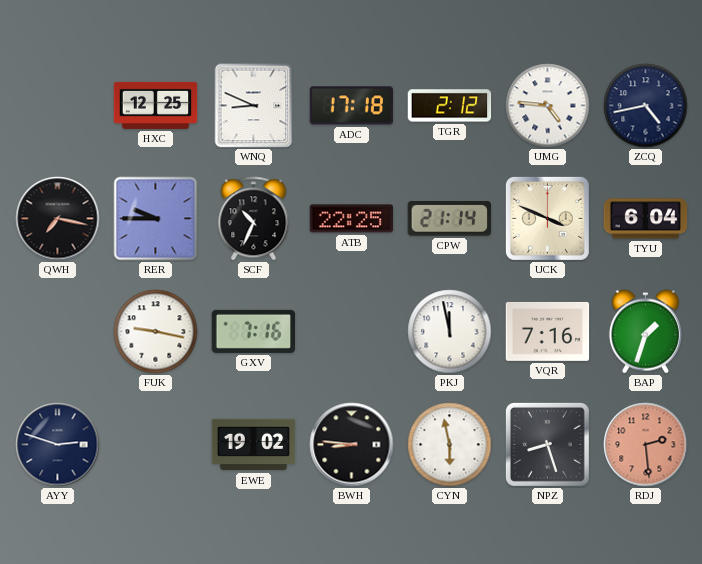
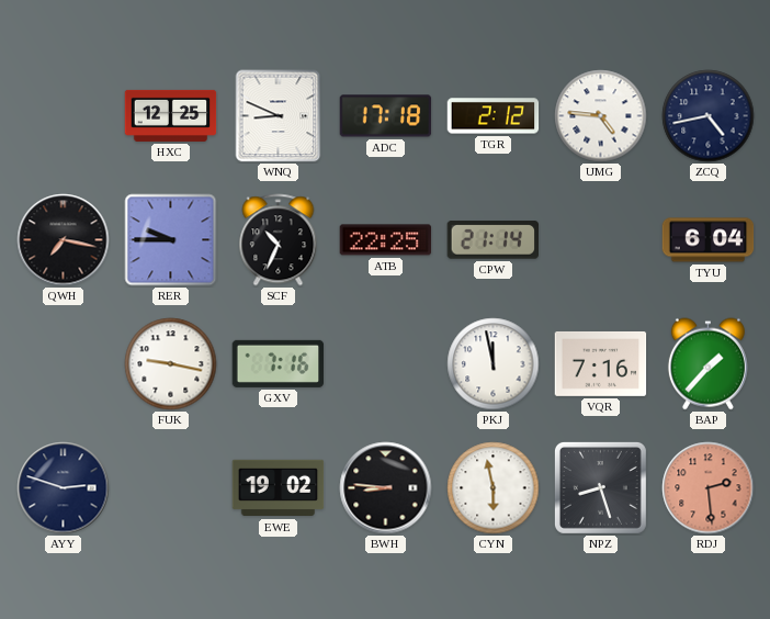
UCK: 3:49 -> none (547, 218)
BAP: 1:33 -> 1:37 (707, 364)
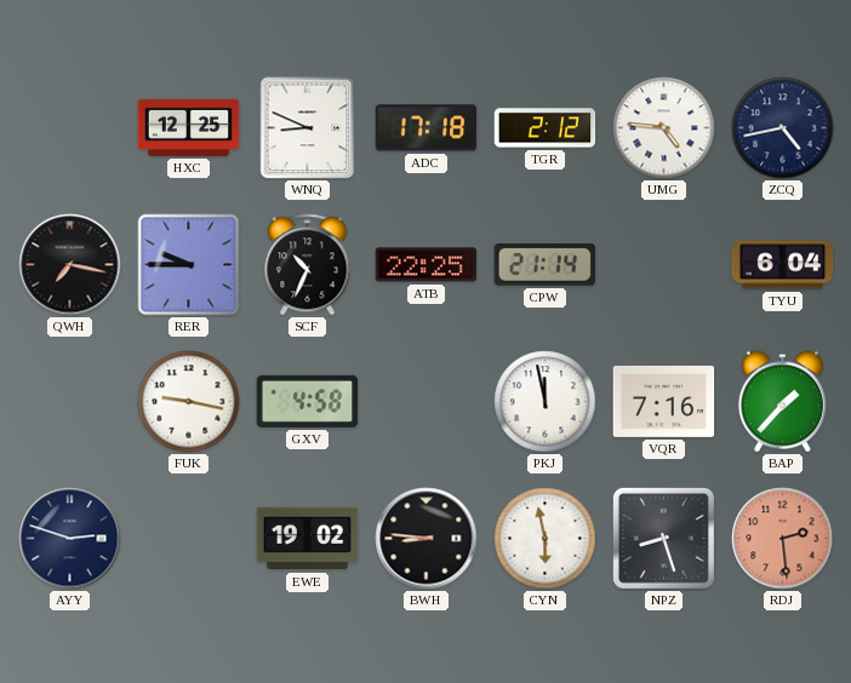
GXV: 7:16 -> 4:58 (308, 401)
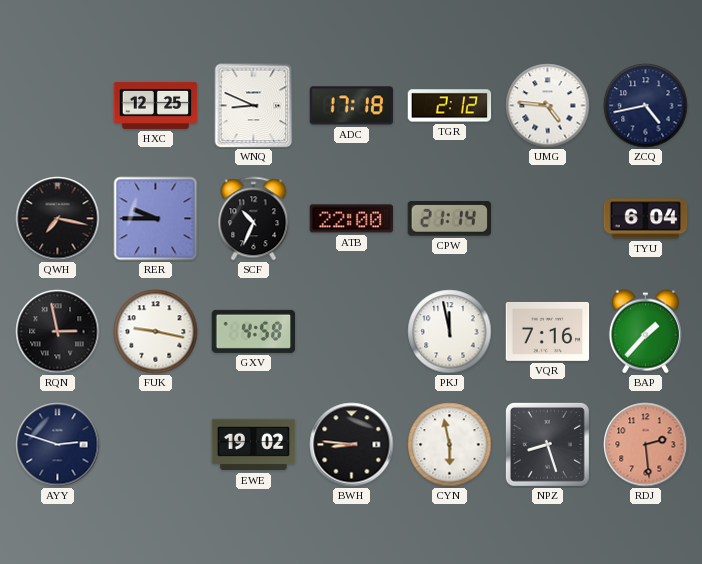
ATB: 22:25 -> 22:00 (352, 219)
RQN: none -> 2:58 (58, 332)
